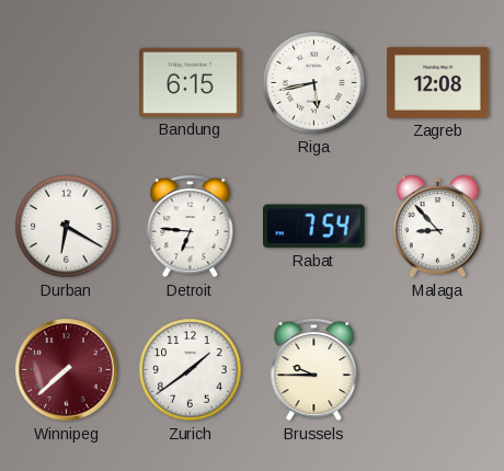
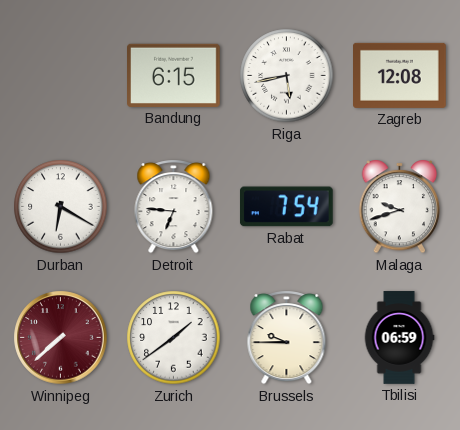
Malaga: 8:53 -> 9:42 (400, 207)
Tbilisi: none -> 06:59 (399, 338)
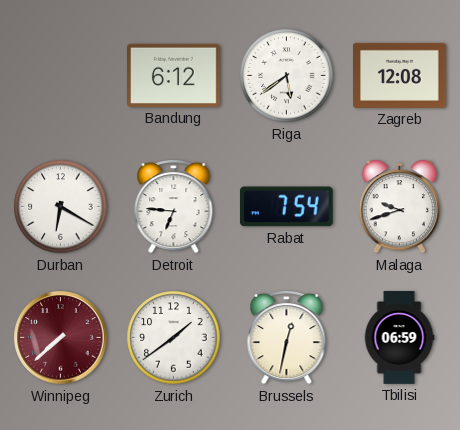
Bandung: 6:15 -> 6:12 (174, 75)
Riga: 5:43 -> 5:39 (287, 76)
Brussels: 9:45 -> 12:32 (287, 338)
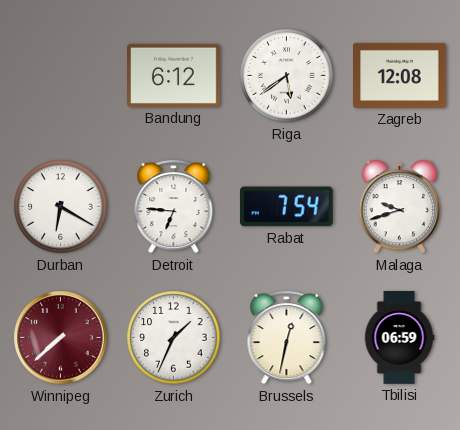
Zurich: 1:39 -> 1:34 (174, 338)
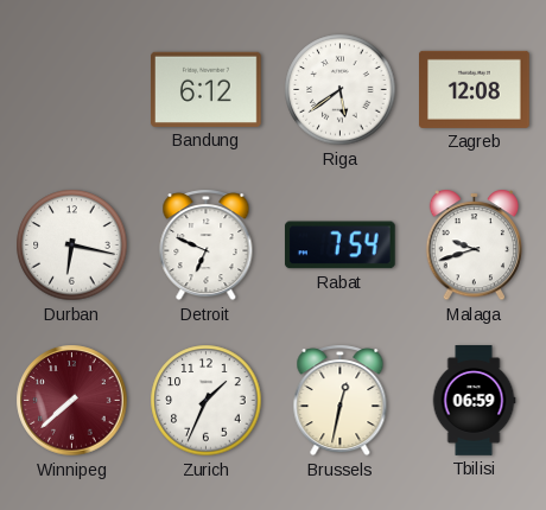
Durban: 6:20 -> 6:17 (72, 246)
Detroit: 6:46 -> 6:49 (207, 246)
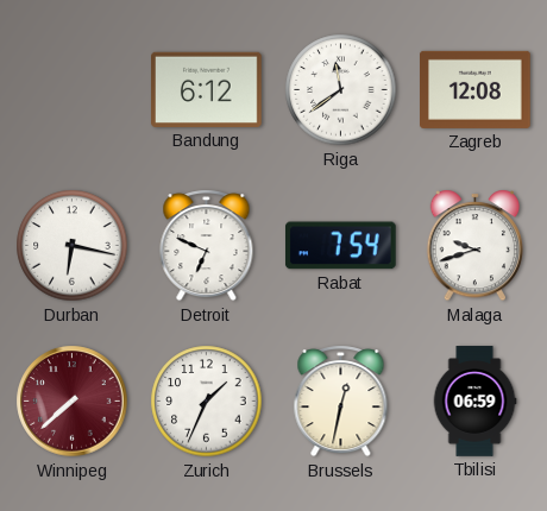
Riga: 5:39 -> 11:39 (341, 90)
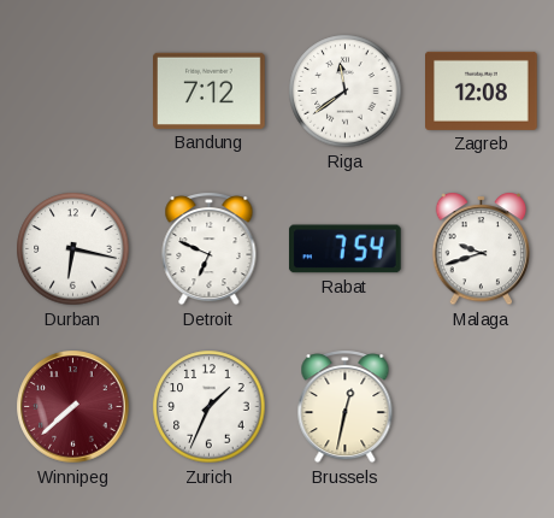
Bandung: 6:12 -> 7:12 (210, 90)
Tbilisi: 06:59 -> none (474, 402)
